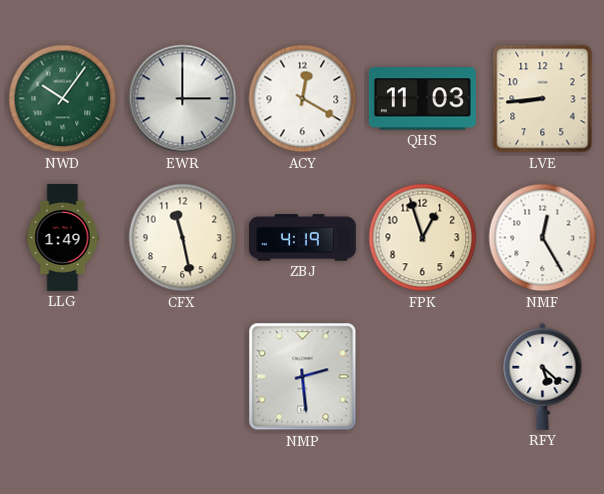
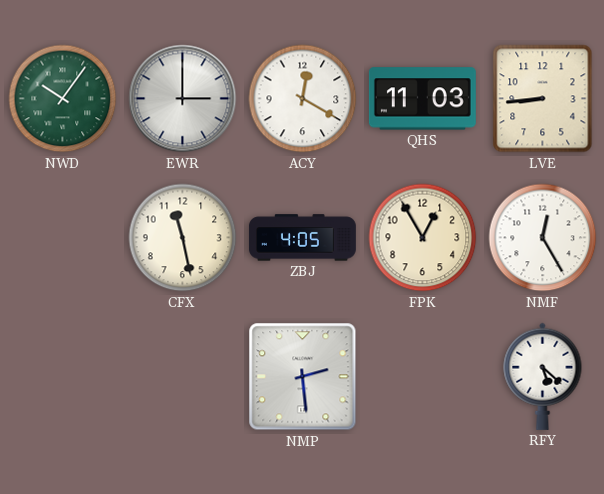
LLG: 1:49 -> none (63, 237)
ZBJ: 4:19 -> 4:05 (302, 238)
FPK: 12:57 -> 12:55 (423, 238)
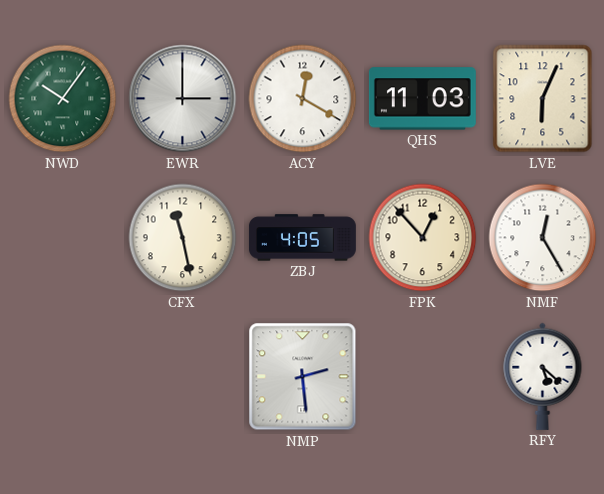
LVE: 8:44 -> 6:04 (543, 99)
FPK: 12:55 -> 12:53 (423, 238)
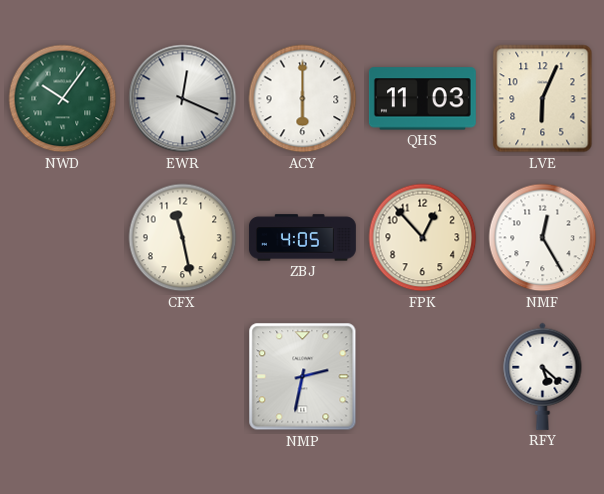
EWR: 3:00 -> 12:19 (183, 99)
ACY: 12:20 -> 6:00 (303, 99)
NMP: 2:29 -> 2:32 (303, 377)
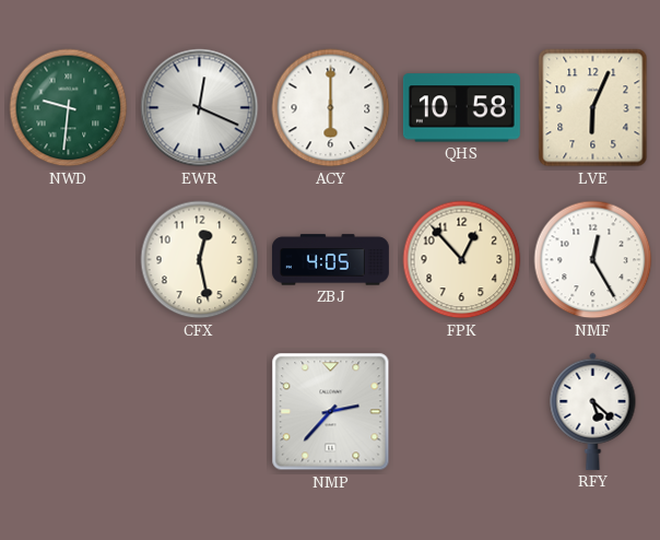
NWD: 10:06 -> 9:31 (69, 108)
QHS: 11:03 -> 10:58 (461, 108)
CFX: 11:28 -> 12:28 (200, 260)
NMP: 2:32 -> 2:37 (331, 412)
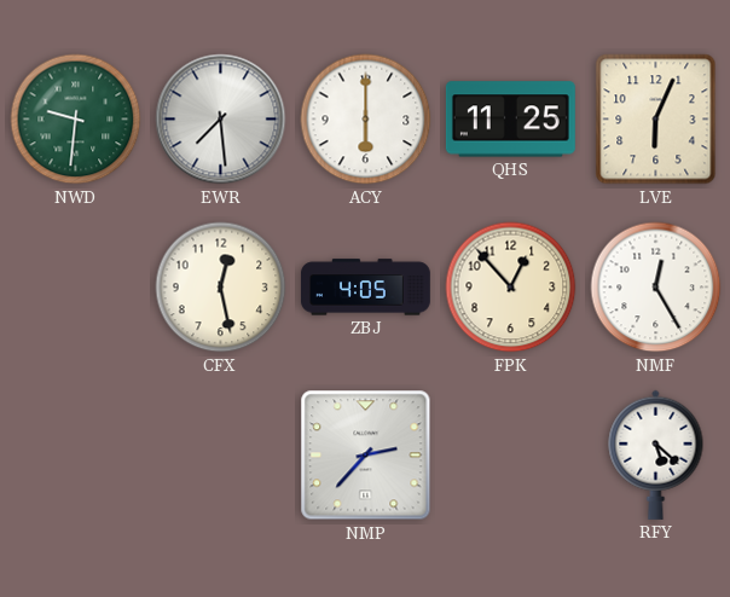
EWR: 12:19 -> 7:29 (221, 120)
QHS: 10:58 -> 11:25 (510, 120)
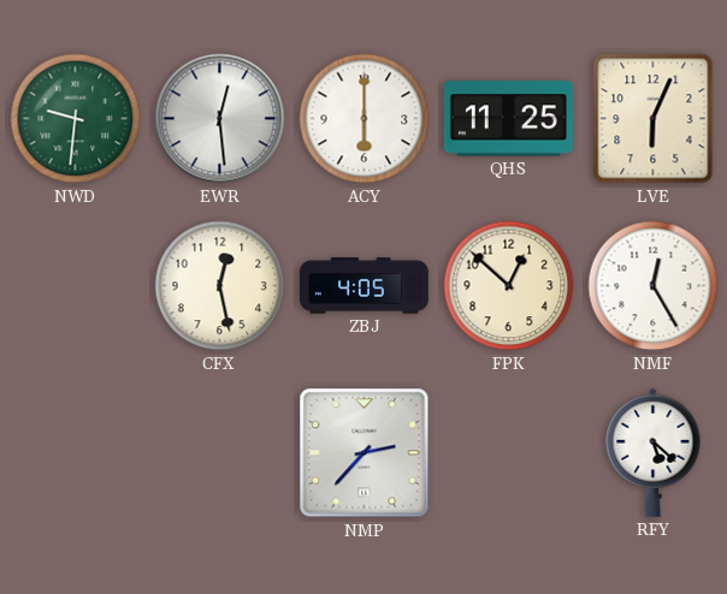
EWR: 7:29 -> 12:29 (220, 119)
FPK: 12:53 -> 12:52 (509, 286)
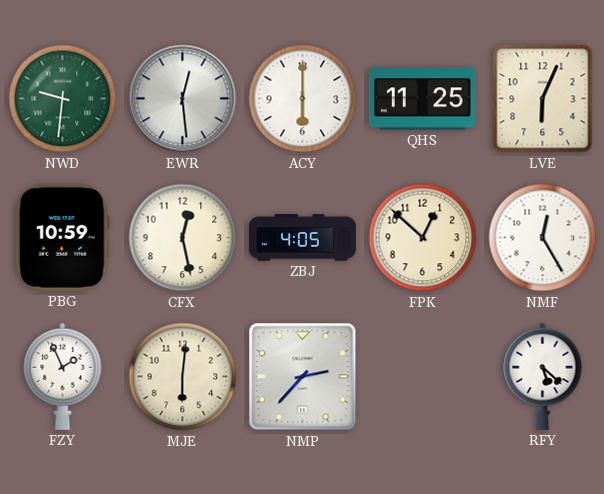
PBG: none -> 10:59 (62, 237)
FZY: none -> 1:56 (63, 376)
MJE: none -> 6:01 (183, 377)
